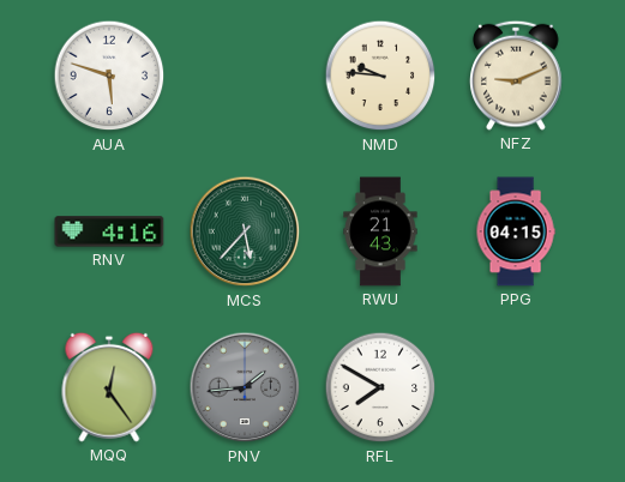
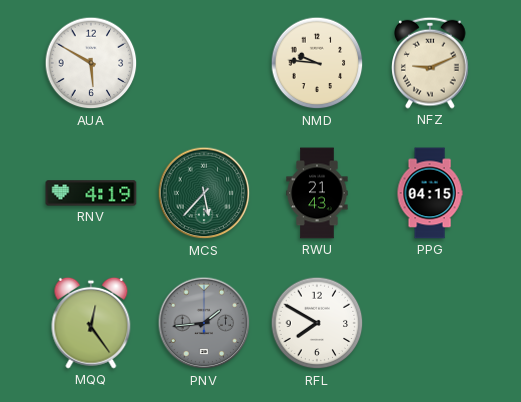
AUA: 5:48 -> 5:50 (91, 63)
RNV: 4:16 -> 4:19 (91, 193)
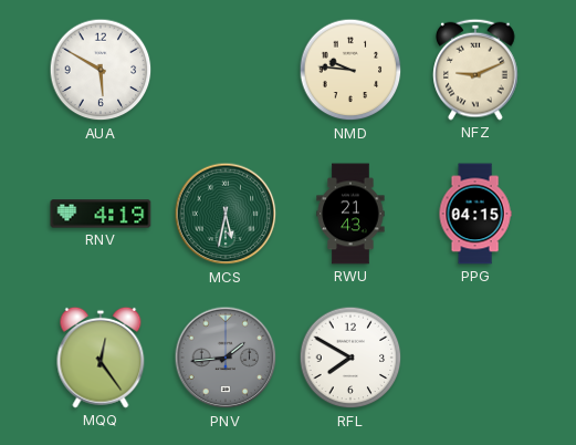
MCS: 5:37 -> 5:32 (226, 214)
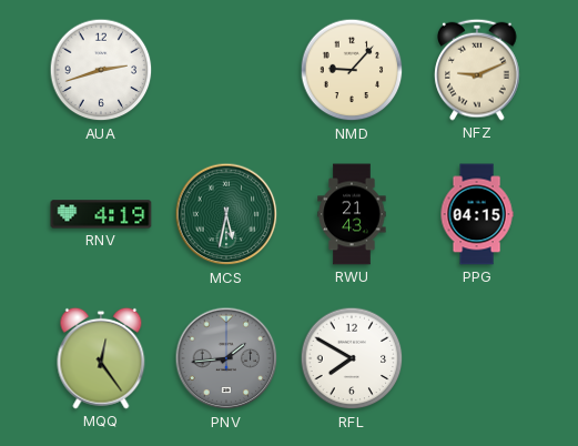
AUA: 5:50 -> 2:42 (101, 70)
NMD: 9:46 -> 9:07 (352, 70)
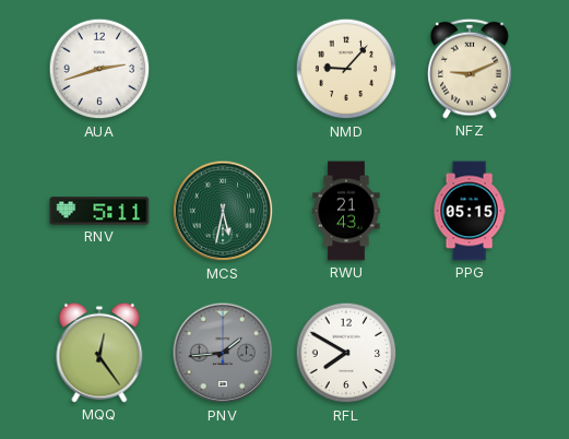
RNV: 4:19 -> 5:11 (99, 211)
PPG: 04:15 -> 05:15 (470, 211)
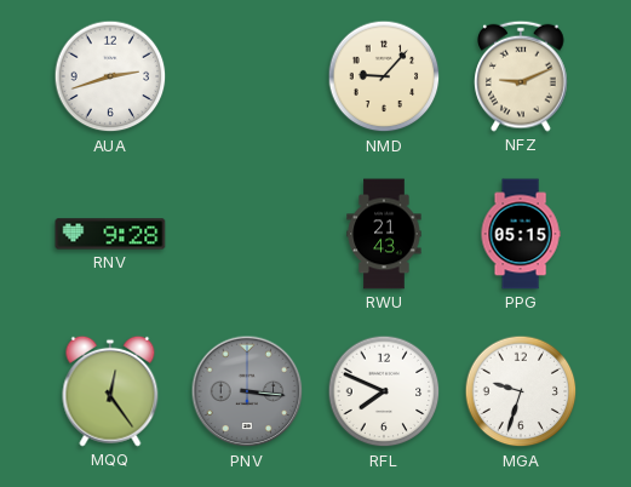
RNV: 5:11 -> 9:28 (110, 234)
MCS: 5:32 -> none (223, 211)
PNV: 1:44 -> 3:16 (247, 391)
RFL: 7:50 -> 7:49 (384, 391)
MGA: none -> 9:33 (521, 391)
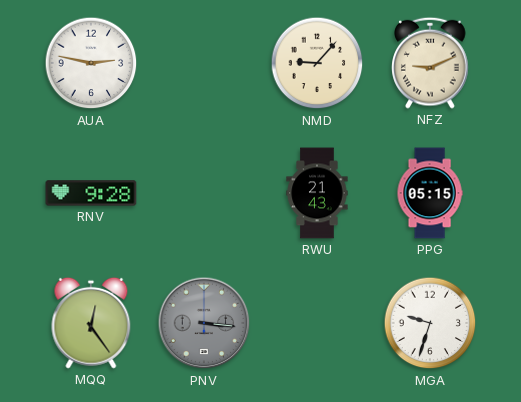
AUA: 2:42 -> 2:47 (91, 63)
RFL: 7:49 -> none (384, 391)
